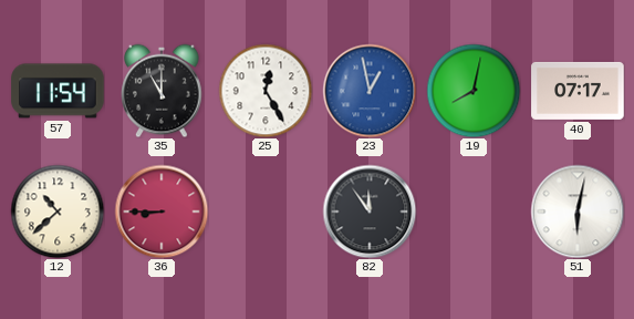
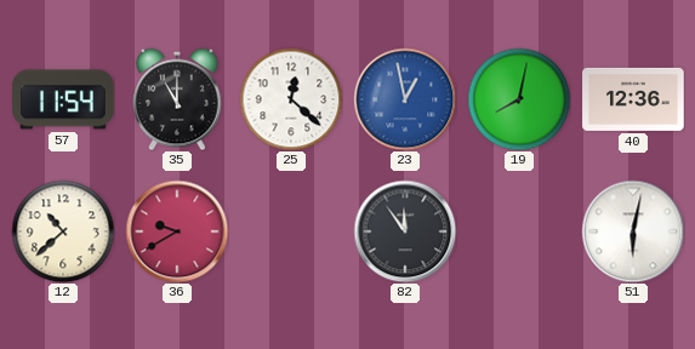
25: 12:25 -> 12:22 (291, 99)
40: 07:17 -> 12:36 (633, 99)
36: 8:45 -> 9:40 (177, 231)
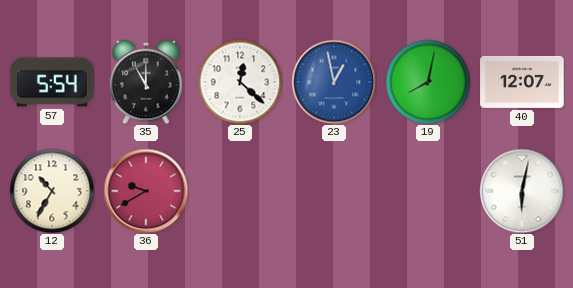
57: 11:54 -> 5:54 (52, 82)
40: 12:36 -> 12:07 (522, 82)
12: 10:38 -> 10:35 (52, 191)
82: 11:54 -> none (405, 231)
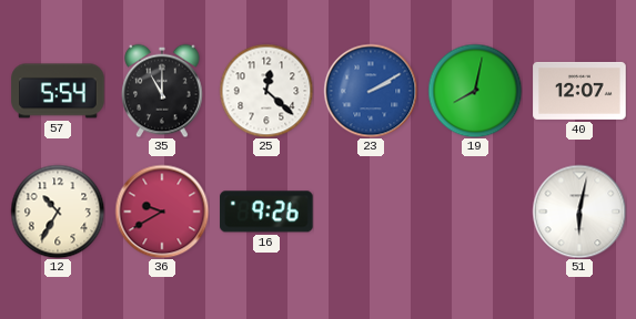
23: 12:58 -> 2:10 (371, 91)
16: none -> 9:26 (266, 212)
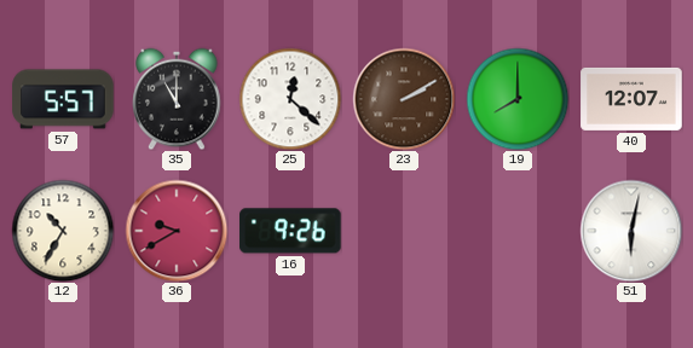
57: 5:54 -> 5:57 (63, 99)
23 dial: blue -> brown (404, 99)
19: 8:02 -> 8:00 (518, 99)
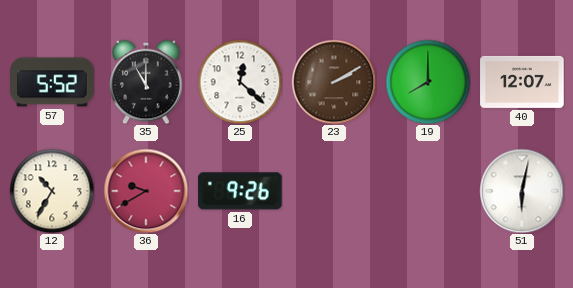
57: 5:57 -> 5:52 (52, 82)
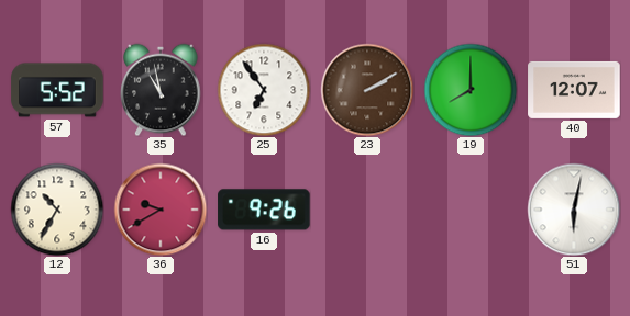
35: 11:00 -> 10:58 (161, 90)
25: 12:22 -> 6:54 (264, 90)
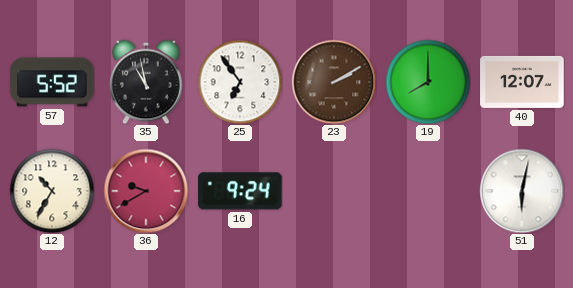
16: 9:26 -> 9:24 (240, 191)
